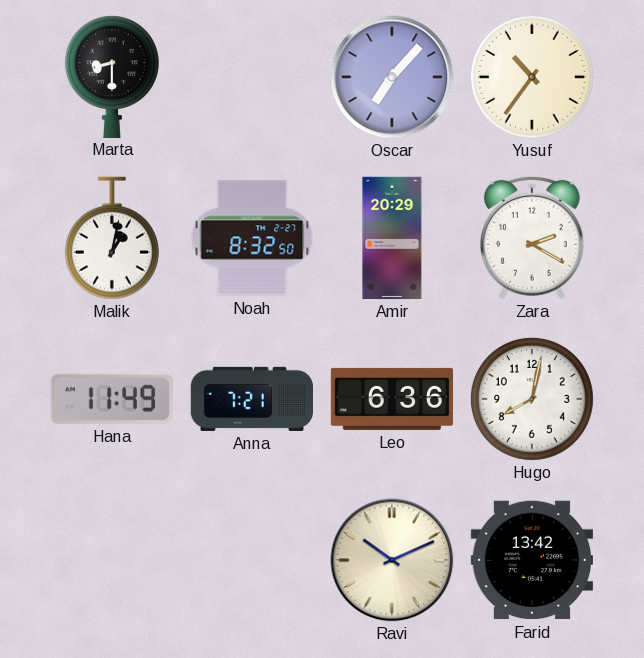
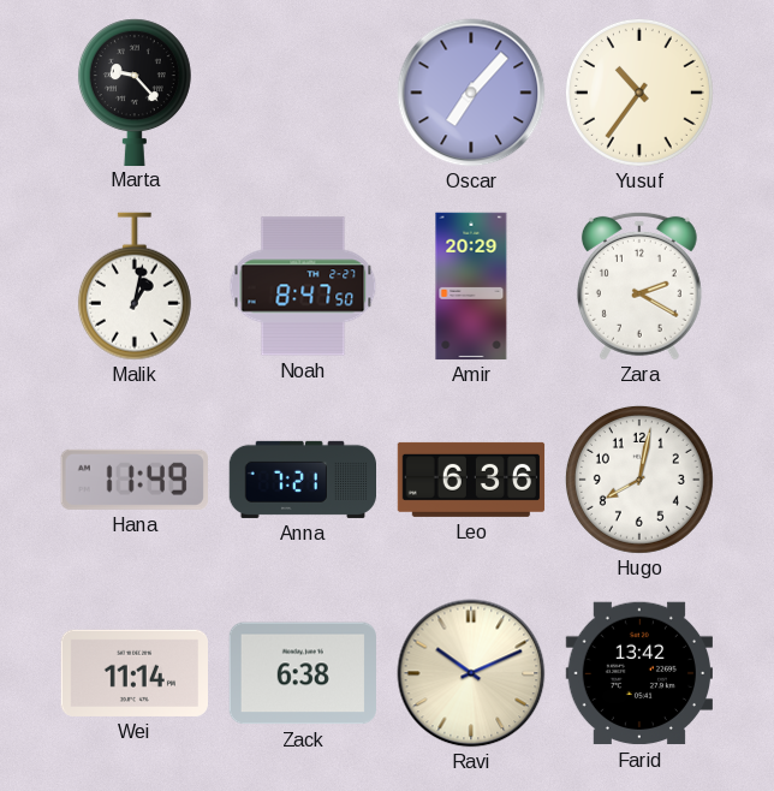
Marta: 8:30 -> 9:23 (135, 91)
Noah: 8:32 -> 8:47 (303, 286)
Wei: none -> 11:14 (133, 673)
Zack: none -> 6:38 (302, 673)
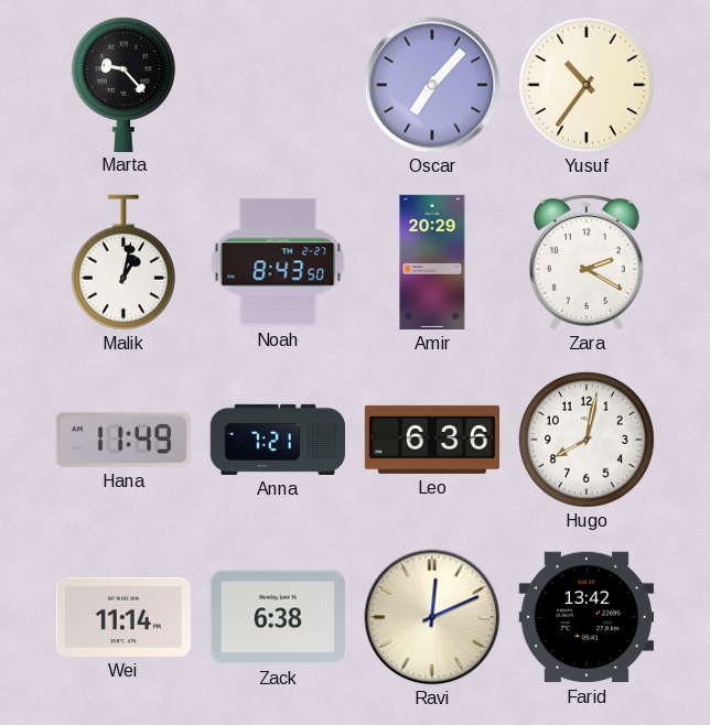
Noah: 8:47 -> 8:43 (278, 262)
Ravi: 10:11 -> 12:11 (432, 617)
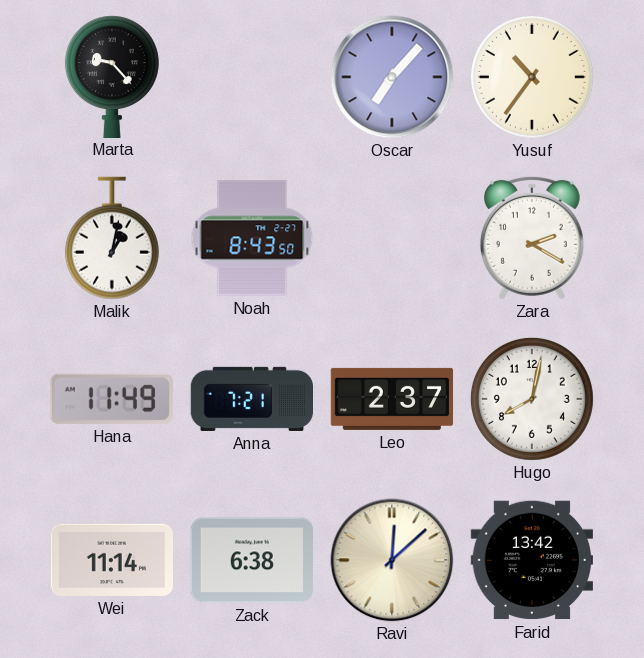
Amir: 20:29 -> none (432, 262)
Leo: 6:36 -> 2:37 (392, 399)
Ravi: 12:11 -> 12:08 (392, 560)
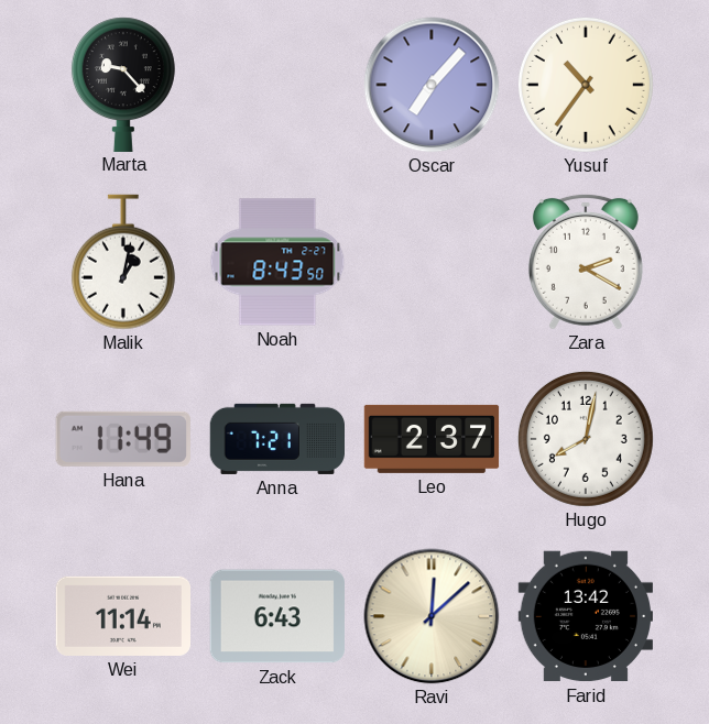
Zack: 6:38 -> 6:43 (276, 616)
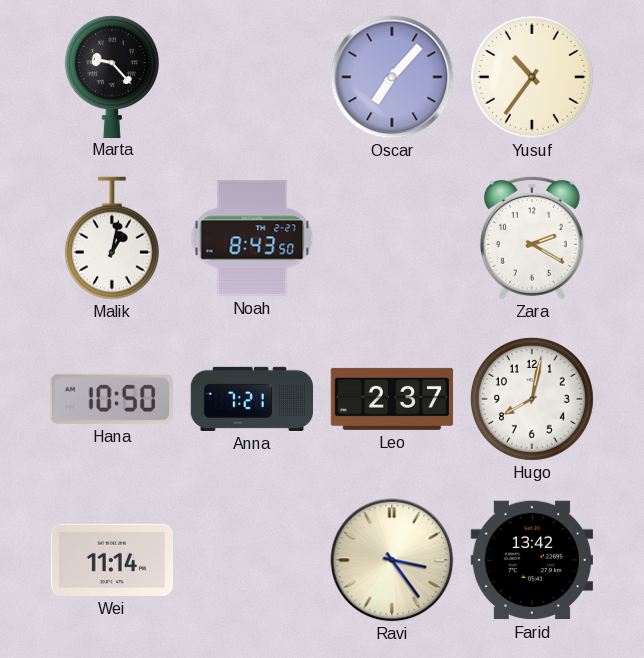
Hana: 11:49 -> 10:50 (112, 399)
Zack: 6:43 -> none (276, 616)
Ravi: 12:08 -> 3:24 (392, 560)
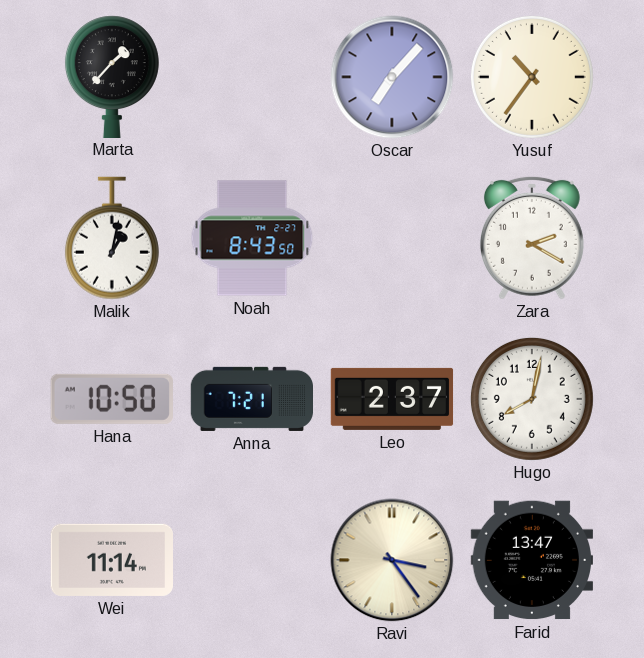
Marta: 9:23 -> 1:37 (112, 76)
Farid: 13:42 -> 13:47 (531, 560)
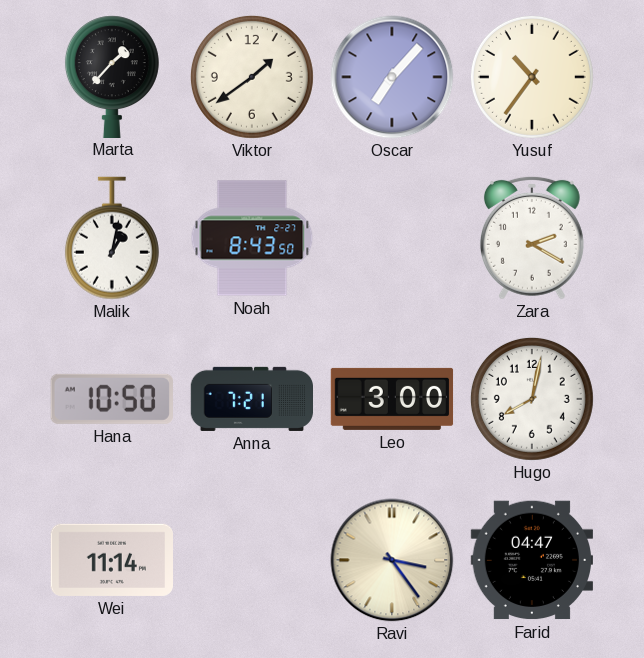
Viktor: none -> 1:39 (252, 77)
Leo: 2:37 -> 3:00 (392, 399)
Farid: 13:47 -> 04:47 (531, 560)
